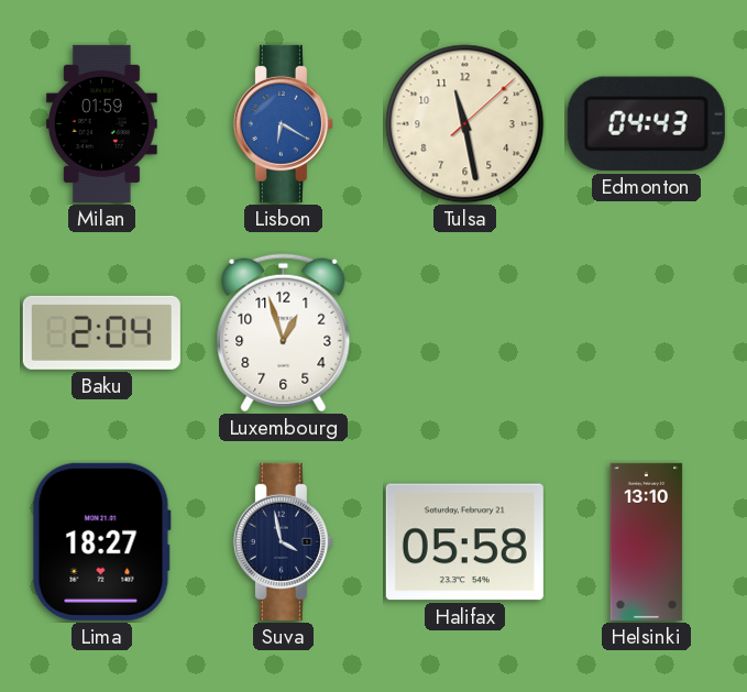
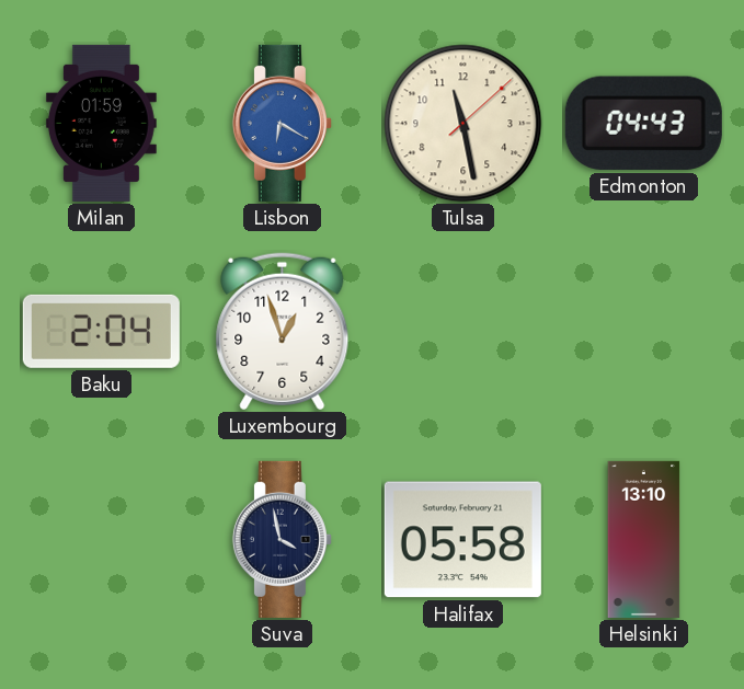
Lima: 18:27 -> none (101, 541)
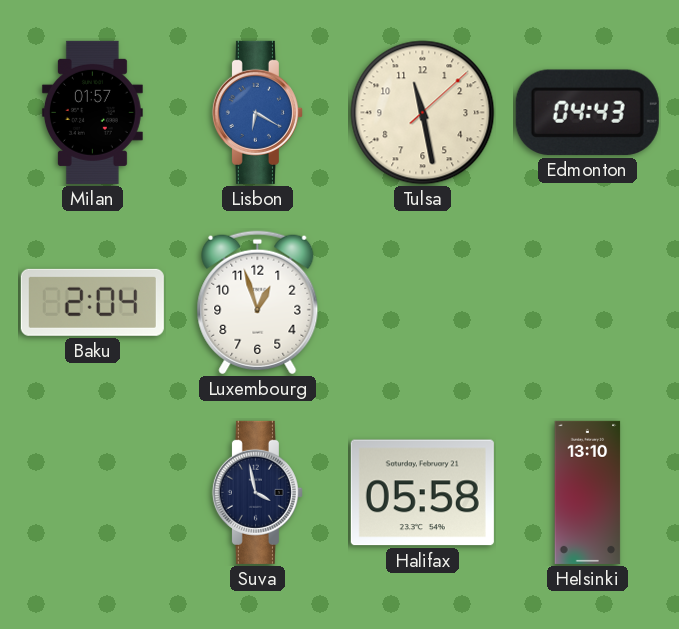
Milan: 01:59 -> 01:57 (92, 112)
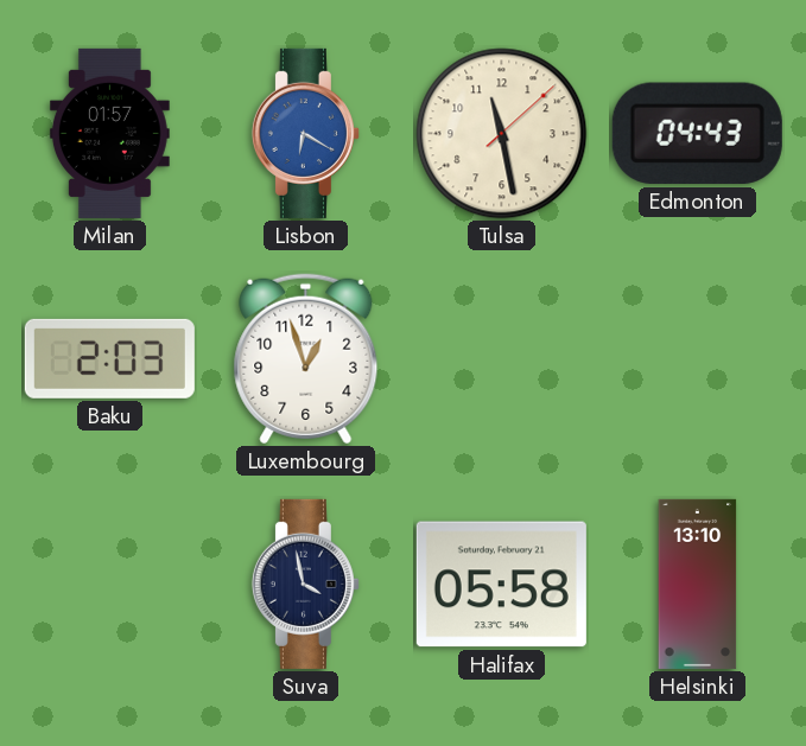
Baku: 2:04 -> 2:03 (109, 358)
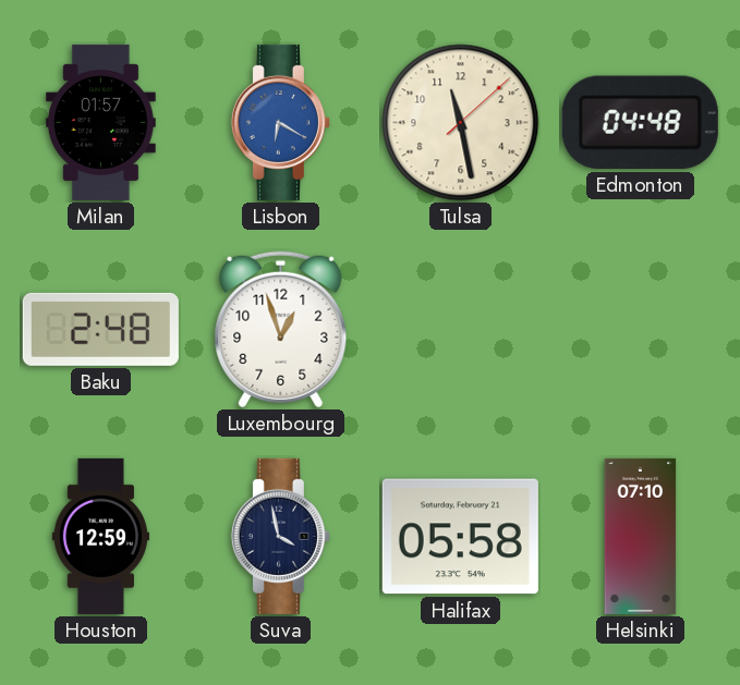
Edmonton: 04:43 -> 04:48 (640, 122)
Baku: 2:03 -> 2:48 (100, 329)
Houston: none -> 12:59 (100, 536)
Helsinki: 13:10 -> 07:10 (641, 536)
